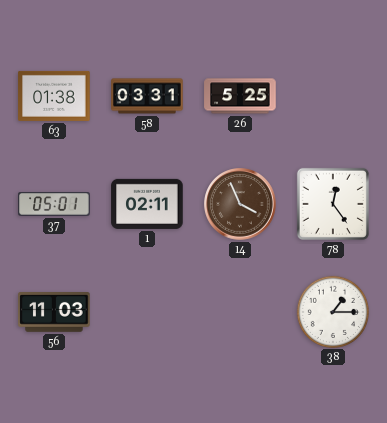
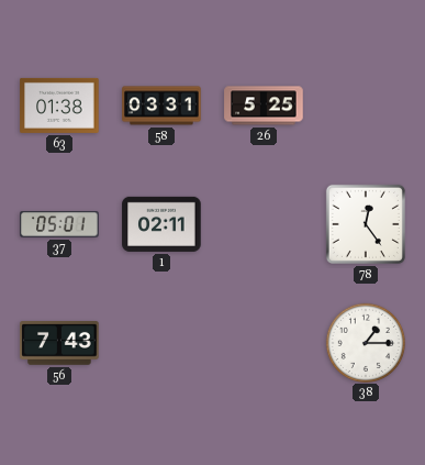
14: 3:56 -> none (240, 204)
56: 11:03 -> 7:43 (59, 344)
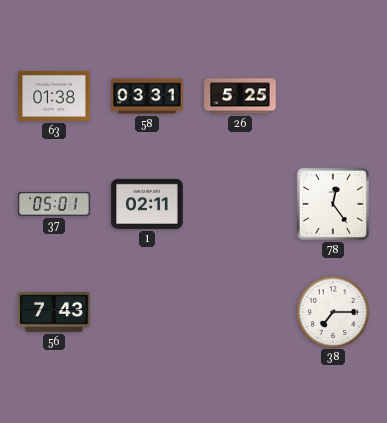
38: 1:15 -> 7:15 (332, 311)
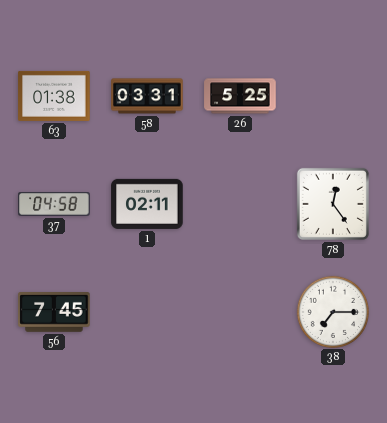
37: 05:01 -> 04:58 (54, 204)
56: 7:43 -> 7:45 (54, 313)
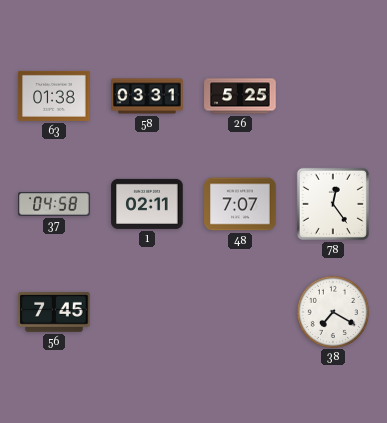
48: none -> 7:07 (240, 204)
38: 7:15 -> 7:20 (332, 311)
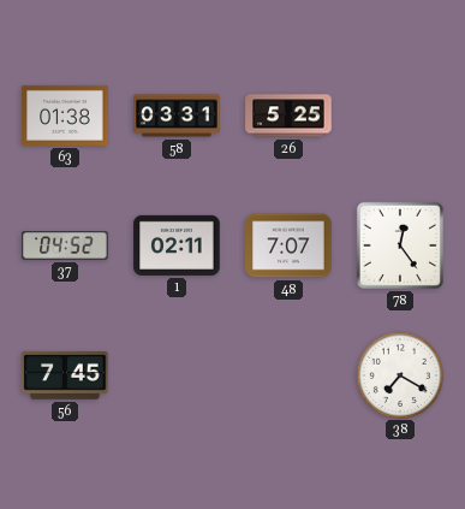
37: 04:58 -> 04:52 (65, 245)
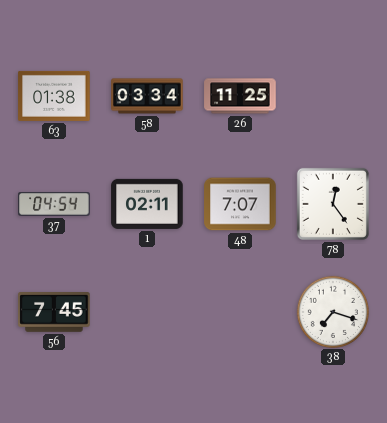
58: 03:31 -> 03:34 (147, 96)
26: 5:25 -> 11:25 (240, 96)
37: 04:52 -> 04:54 (54, 204)
38: 7:20 -> 7:18 (332, 311)
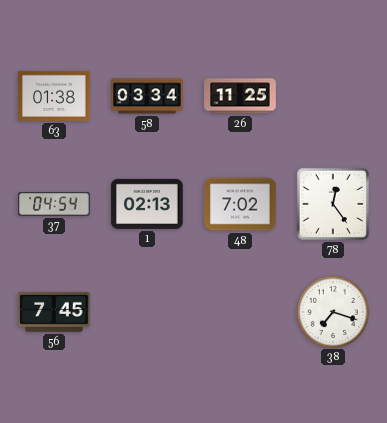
1: 02:11 -> 02:13 (147, 204)
48: 7:07 -> 7:02 (240, 204)
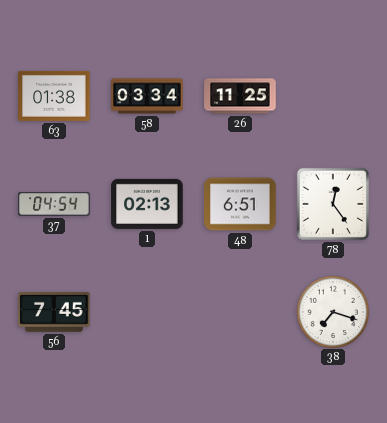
48: 7:02 -> 6:51 (240, 204)
